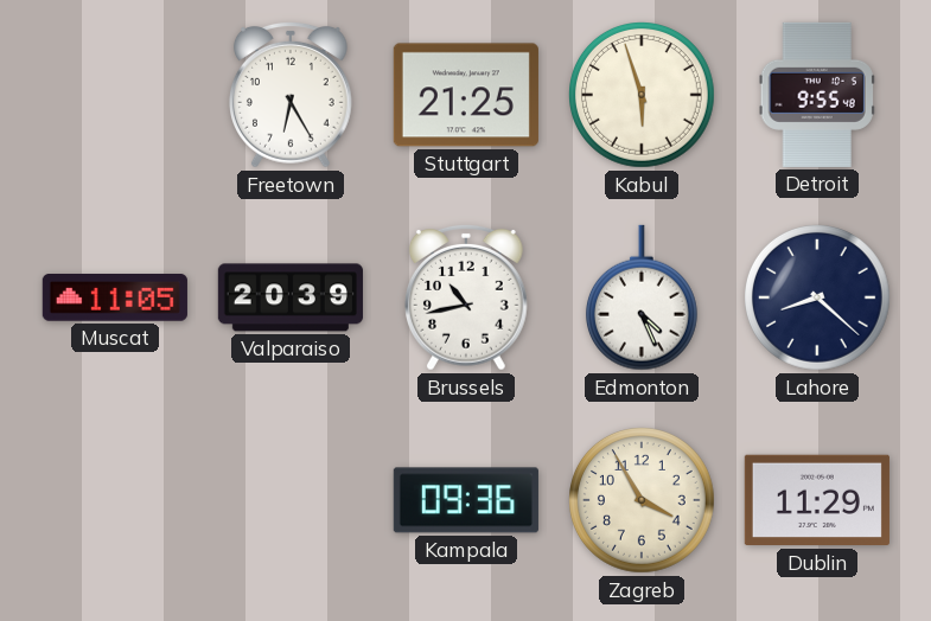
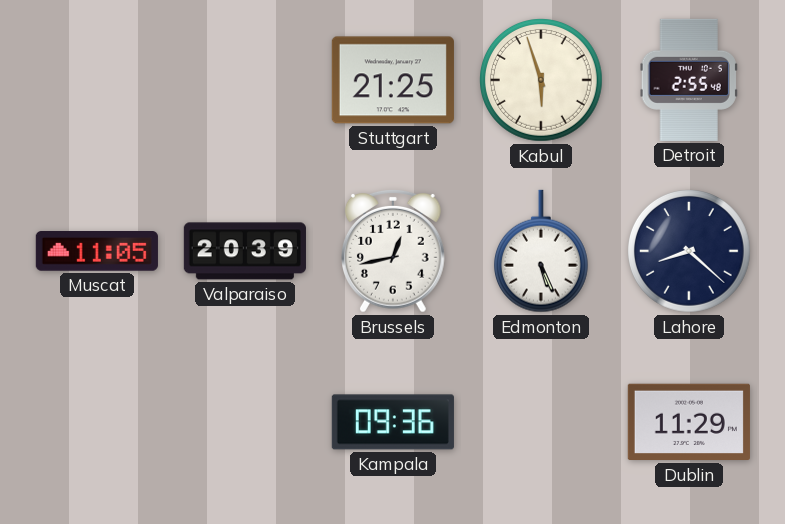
Freetown: 6:25 -> none (292, 95)
Detroit: 9:55 -> 2:55 (689, 80)
Brussels: 10:43 -> 12:43 (394, 251)
Edmonton: 4:26 -> 5:26 (541, 251)
Zagreb: 3:55 -> none (643, 501)
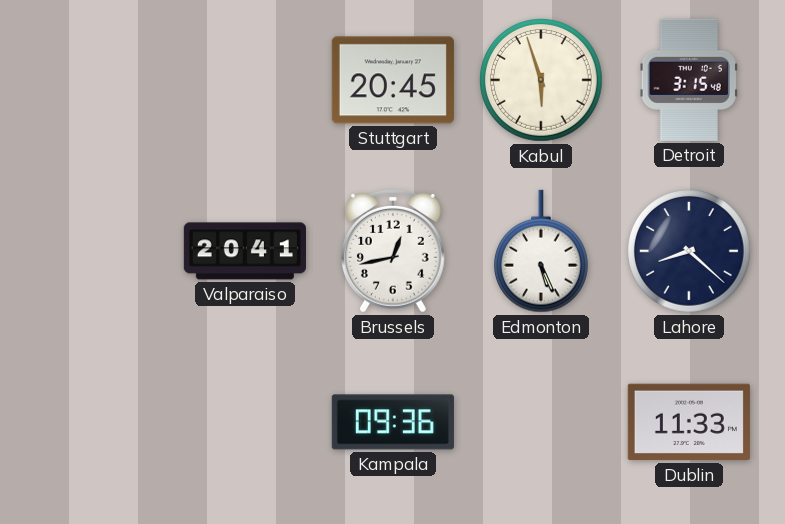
Stuttgart: 21:25 -> 20:45 (393, 80)
Detroit: 2:55 -> 3:15 (689, 80)
Muscat: 11:05 -> none (97, 252)
Valparaiso: 20:39 -> 20:41 (245, 251)
Dublin: 11:29 -> 11:33 (689, 422)
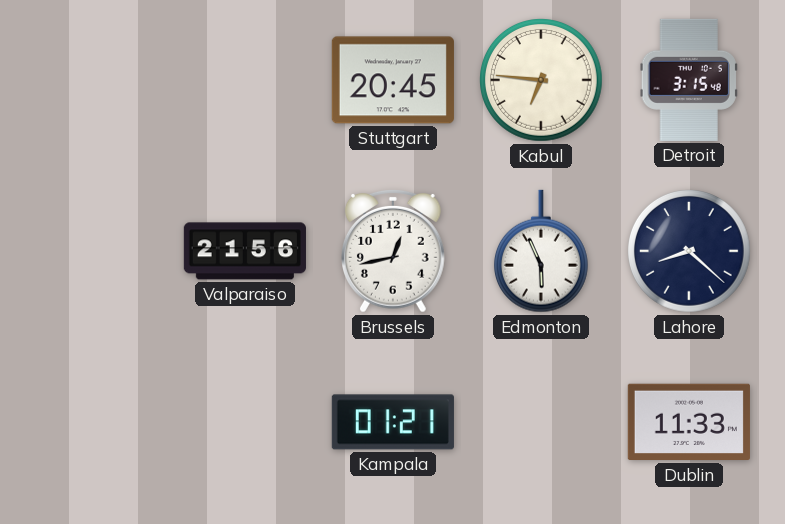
Kabul: 5:57 -> 6:46 (542, 81)
Valparaiso: 20:41 -> 21:56 (245, 251)
Edmonton: 5:26 -> 5:56 (541, 251)
Kampala: 09:36 -> 01:21 (393, 422)
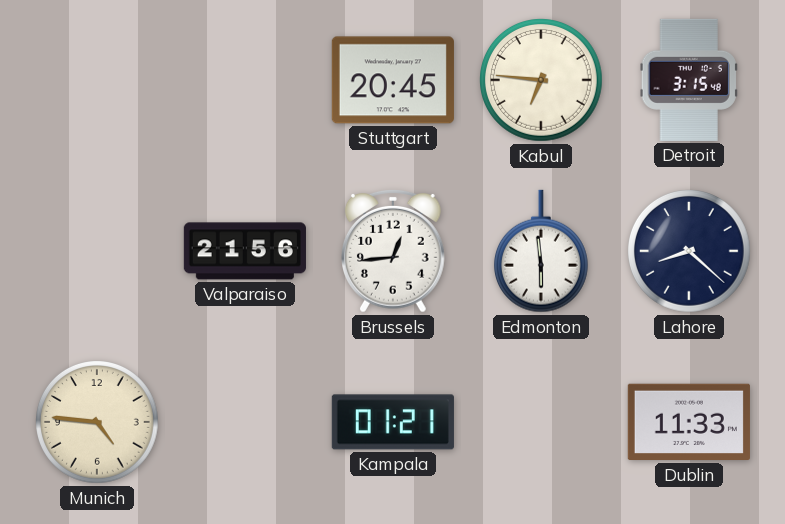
Brussels: 12:43 -> 12:44 (394, 251)
Edmonton: 5:56 -> 5:59 (541, 251)
Munich: none -> 4:46 (98, 423)
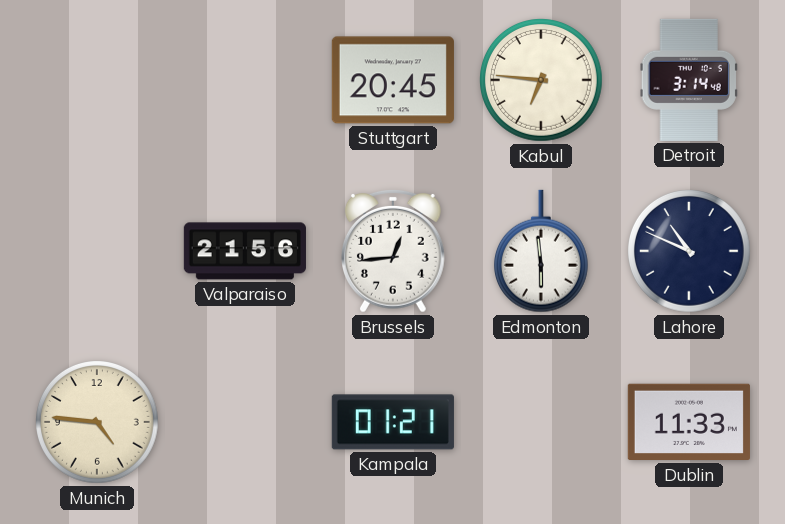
Detroit: 3:15 -> 3:14 (689, 80)
Lahore: 8:22 -> 10:49 (690, 252)
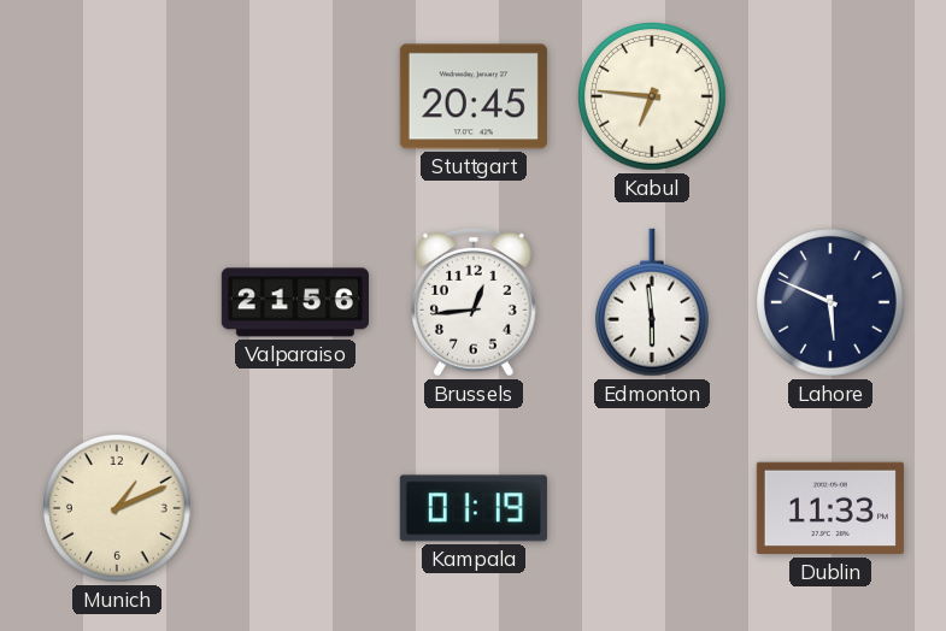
Detroit: 3:14 -> none (689, 80)
Lahore: 10:49 -> 5:49 (832, 303)
Munich: 4:46 -> 1:11 (118, 509)
Kampala: 01:21 -> 01:19 (474, 508)
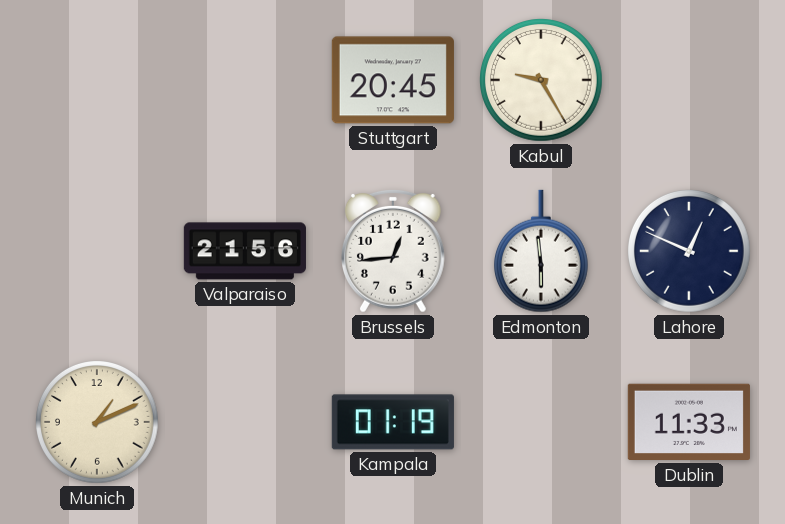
Kabul: 6:46 -> 9:25 (542, 81)
Lahore: 5:49 -> 12:49 (690, 252)
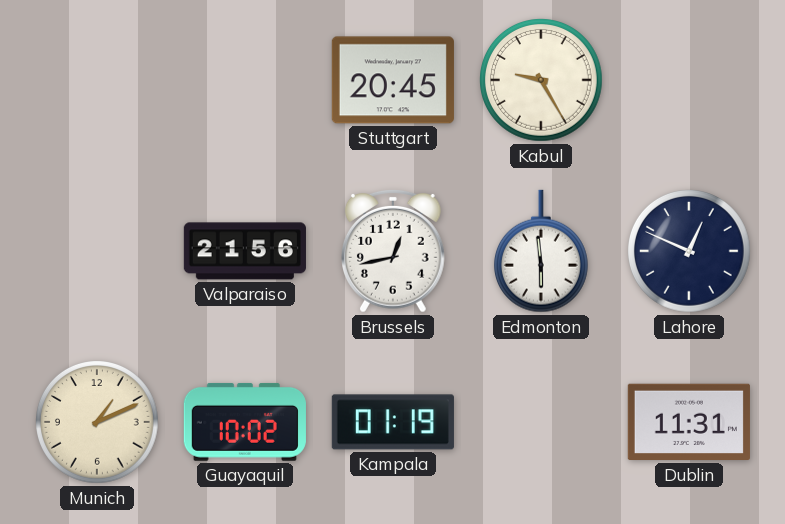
Brussels: 12:44 -> 12:43 (394, 251)
Guayaquil: none -> 10:02 (245, 422)
Dublin: 11:33 -> 11:31 (689, 422)
